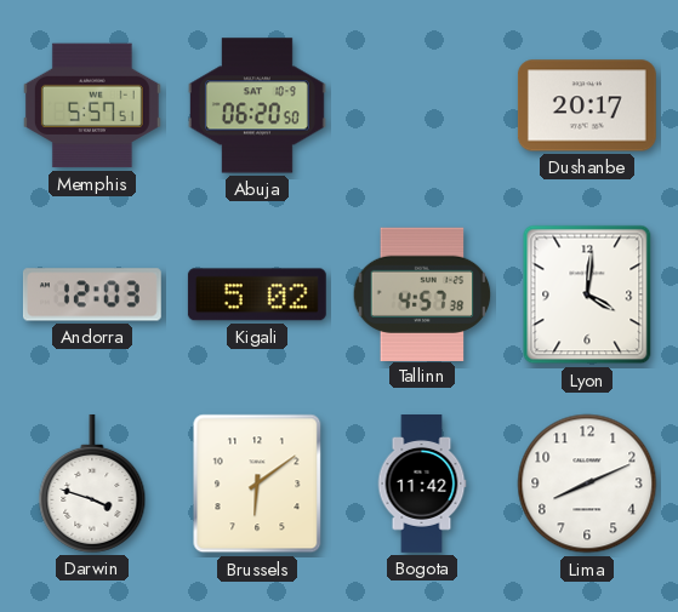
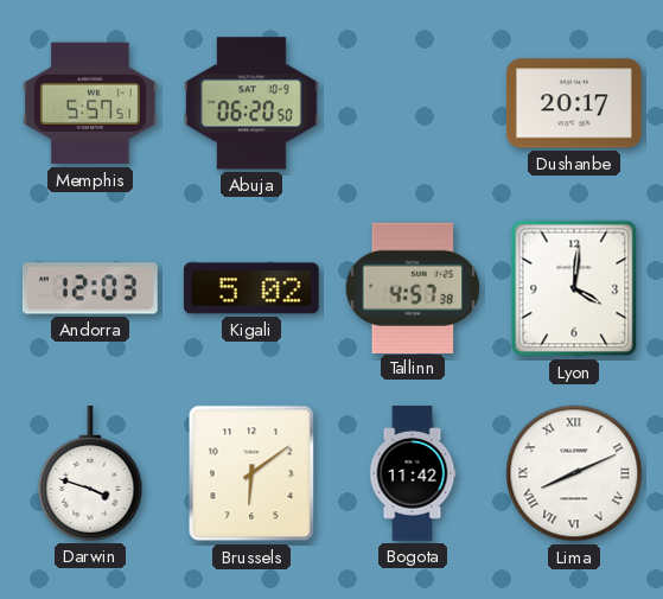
Lima numerals: Arabic -> Roman (574, 473)
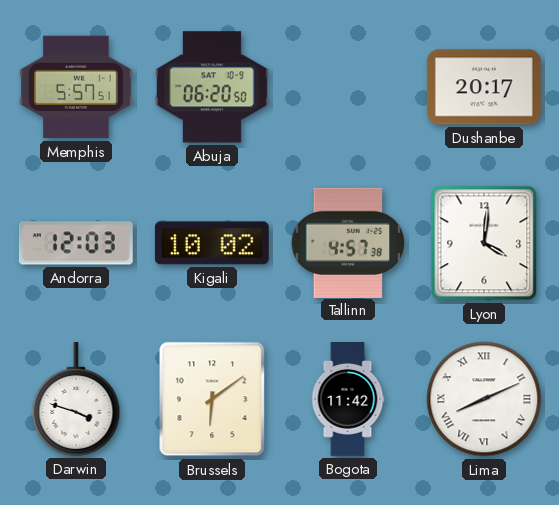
Kigali: 5:02 -> 10:02 (212, 243)
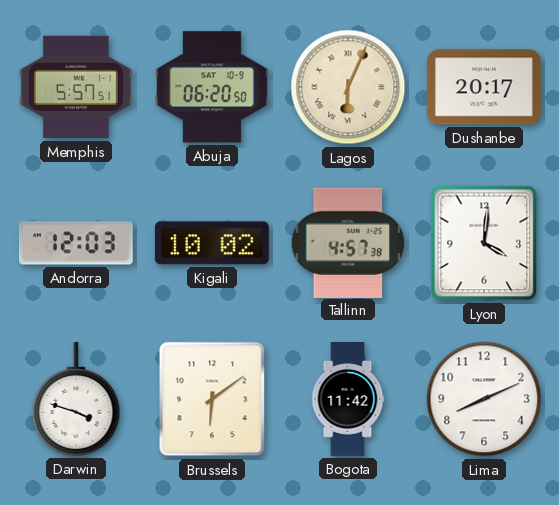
Lagos: none -> 6:04 (348, 87)
Lima numerals: Roman -> Arabic (484, 399)
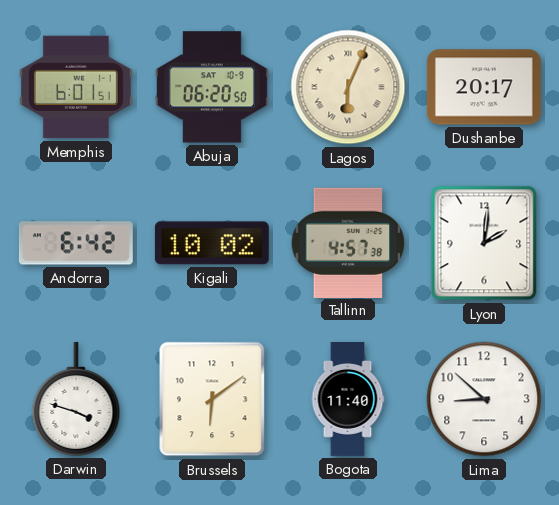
Memphis: 5:57 -> 6:01 (76, 87)
Andorra: 12:03 -> 6:42 (76, 243)
Lyon: 4:01 -> 2:01 (484, 243)
Bogota: 11:42 -> 11:40 (348, 400)
Lima: 8:11 -> 8:52 (484, 399)
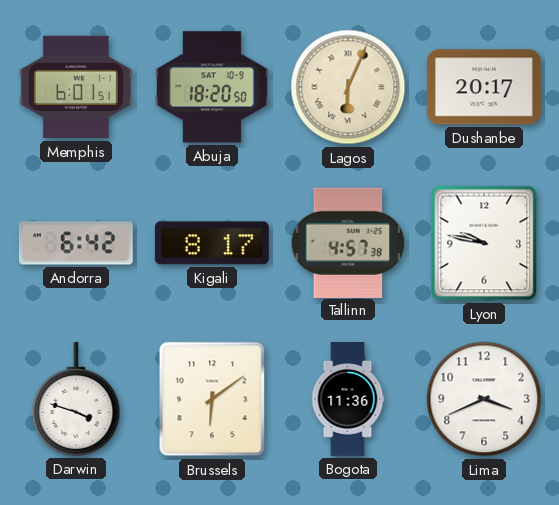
Abuja: 06:20 -> 18:20 (212, 87)
Kigali: 10:02 -> 8:17 (212, 243)
Lyon: 2:01 -> 9:47 (484, 243)
Bogota: 11:40 -> 11:36 (348, 400)
Lima: 8:52 -> 3:41 (484, 399)
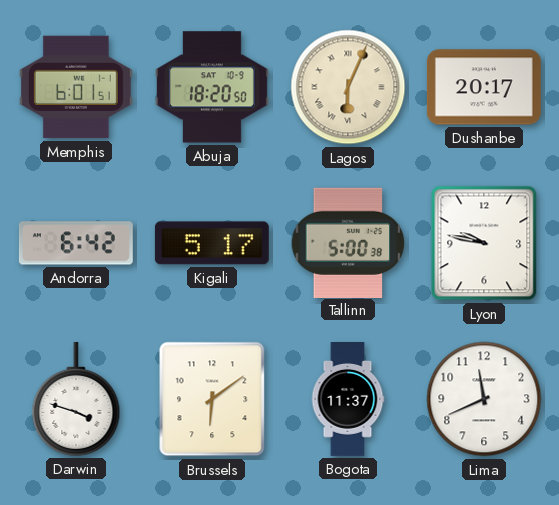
Kigali: 8:17 -> 5:17 (212, 243)
Tallinn: 4:57 -> 5:00 (348, 242)
Bogota: 11:36 -> 11:37 (348, 400)
Lima: 3:41 -> 11:41 (484, 399)
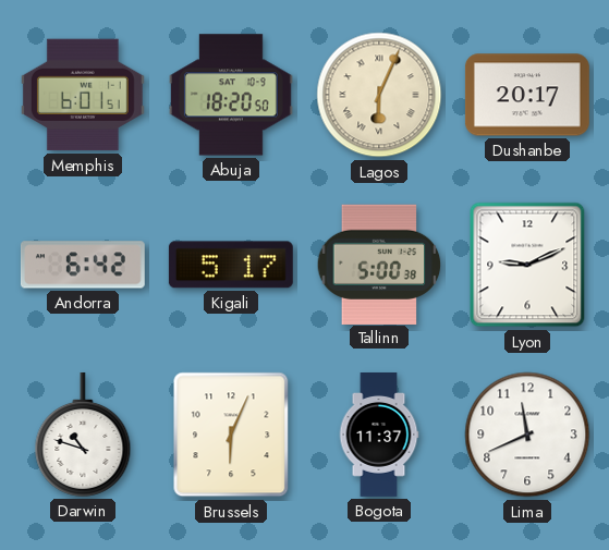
Lyon: 9:47 -> 9:11 (527, 265)
Darwin: 3:48 -> 10:48 (83, 435)
Brussels: 6:09 -> 6:04 (231, 435)
